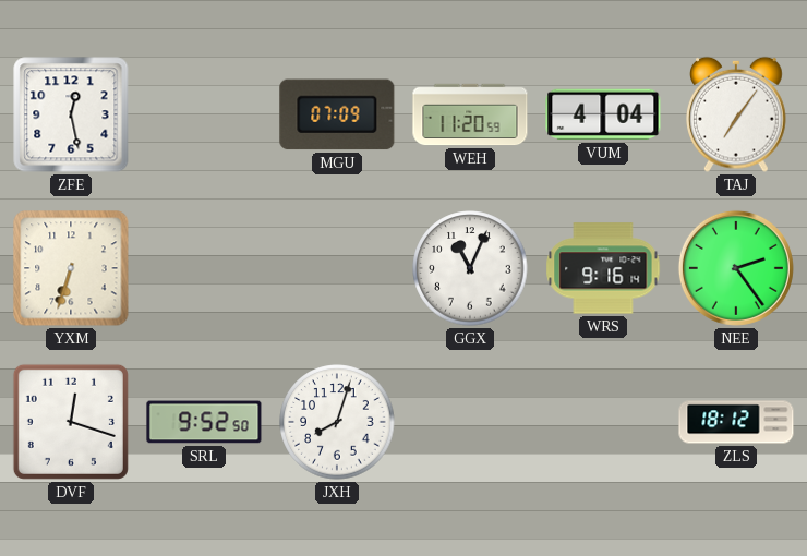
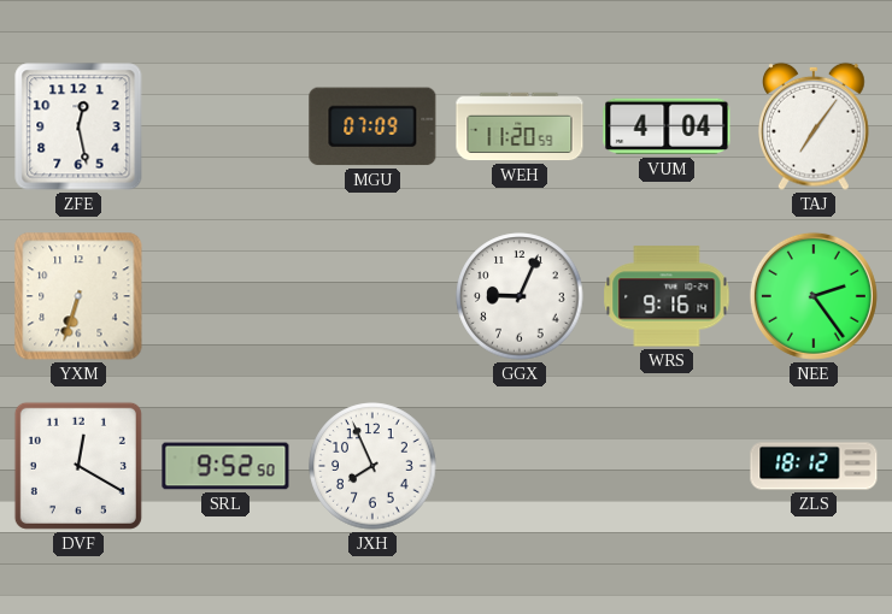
GGX: 11:04 -> 9:04 (520, 296)
DVF: 12:18 -> 12:20 (78, 466)
JXH: 8:03 -> 7:56 (372, 466)
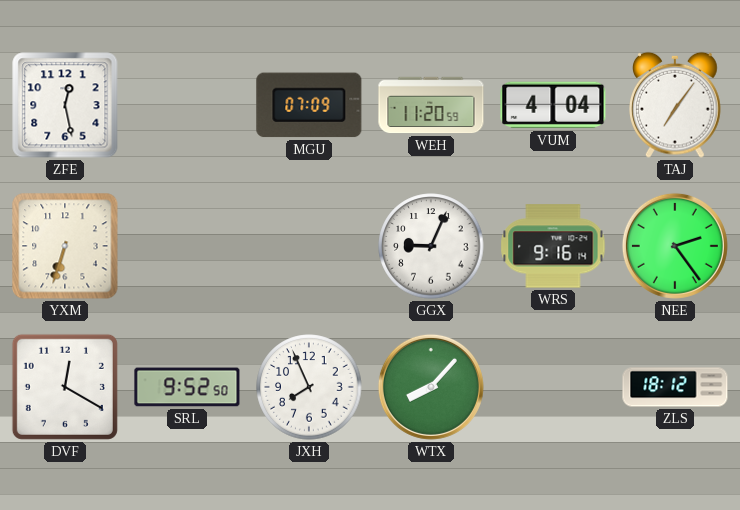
WTX: none -> 8:07 (431, 387)
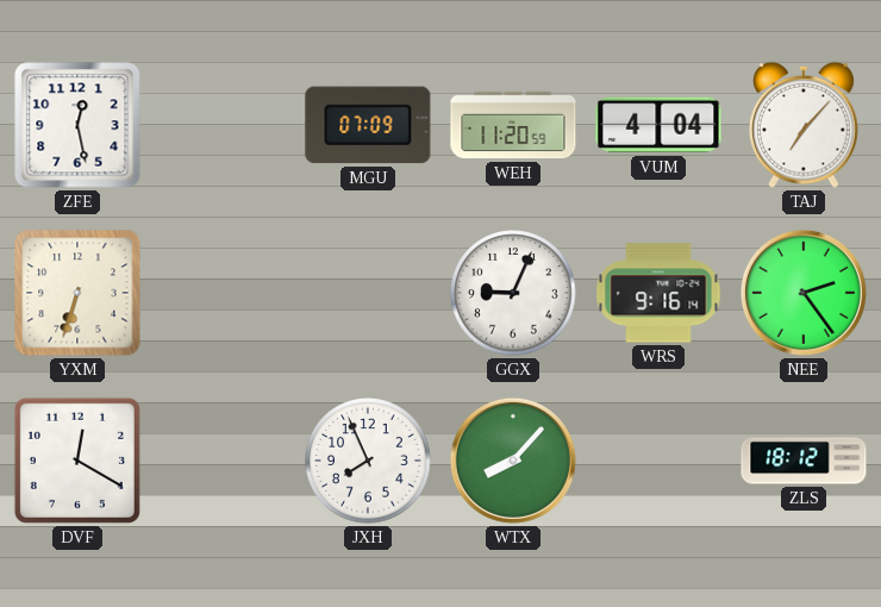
TAJ: 7:06 -> 7:07 (805, 125)
SRL: 9:52 -> none (187, 387)
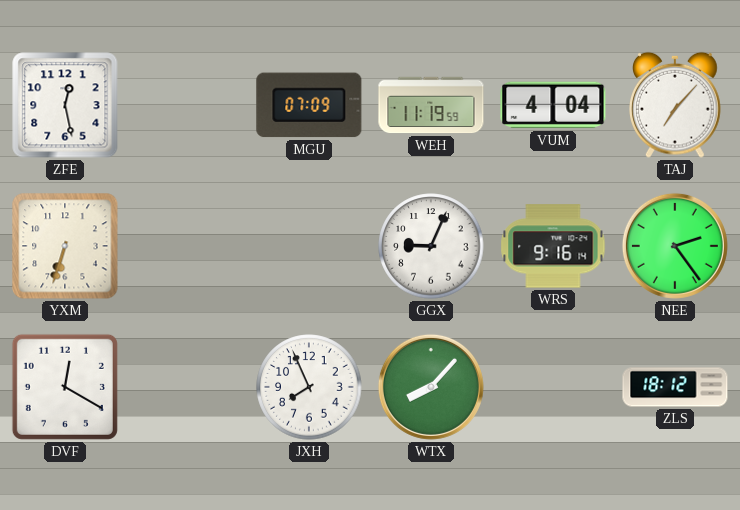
WEH: 11:20 -> 11:19 (431, 105)
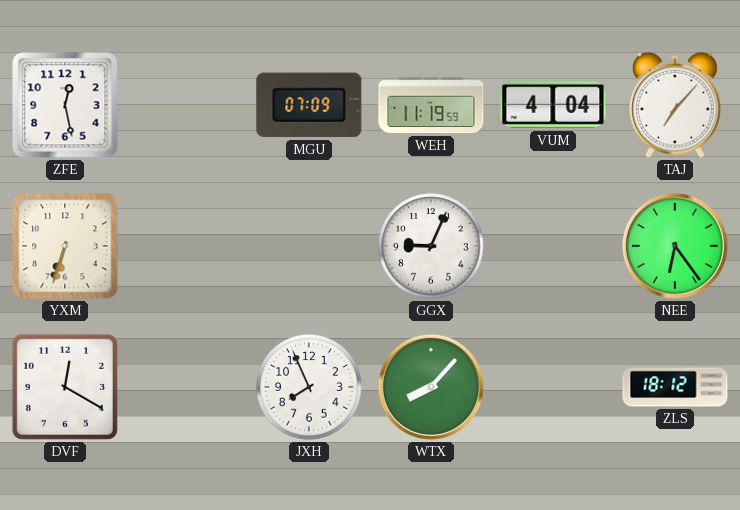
WRS: 9:16 -> none (553, 246)
NEE: 2:24 -> 6:24 (675, 246)
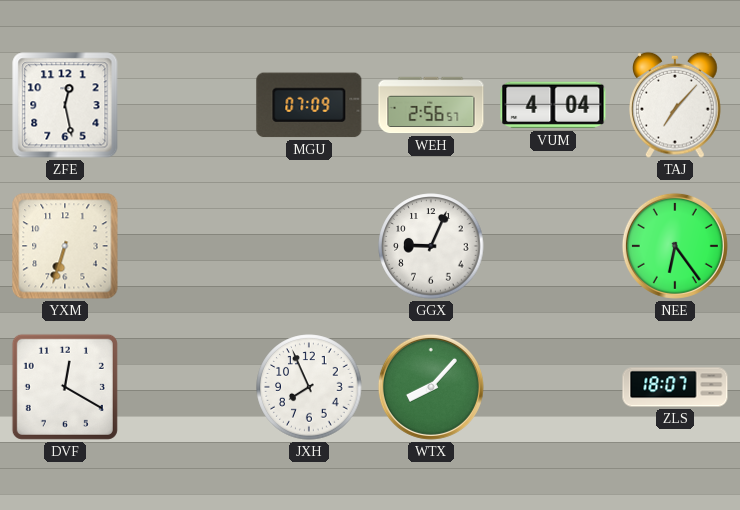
WEH: 11:19 -> 2:56 (431, 105)
ZLS: 18:12 -> 18:07 (675, 387)
